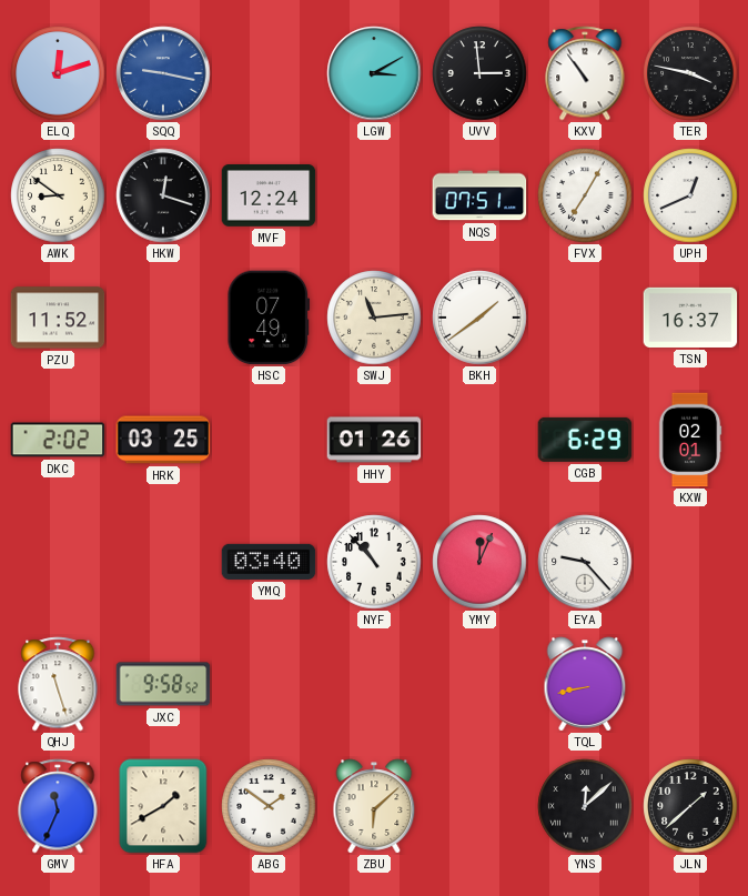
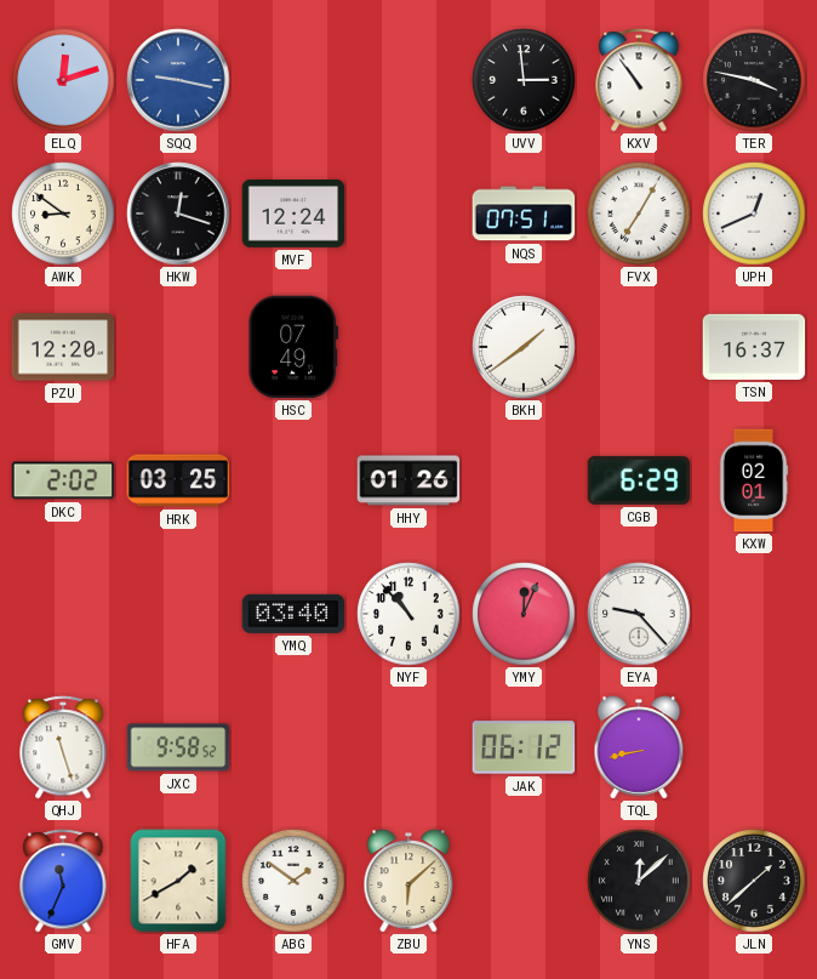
LGW: 3:10 -> none (374, 73)
PZU: 11:52 -> 12:20 (63, 347)
SWJ: 11:14 -> none (374, 318)
JAK: none -> 06:12 (524, 747)
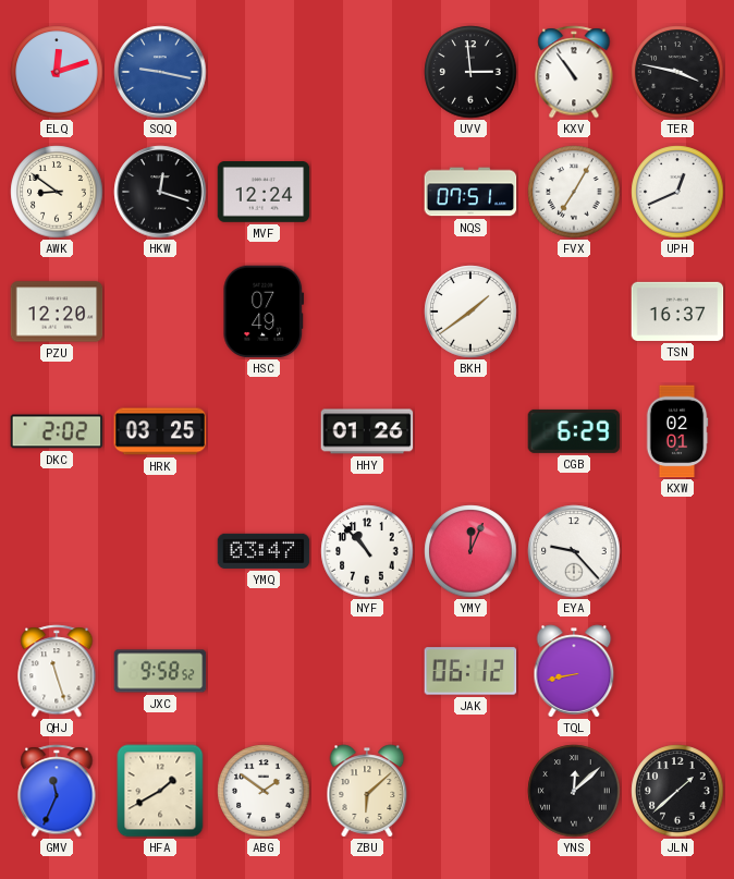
YMQ: 03:40 -> 03:47 (264, 551)
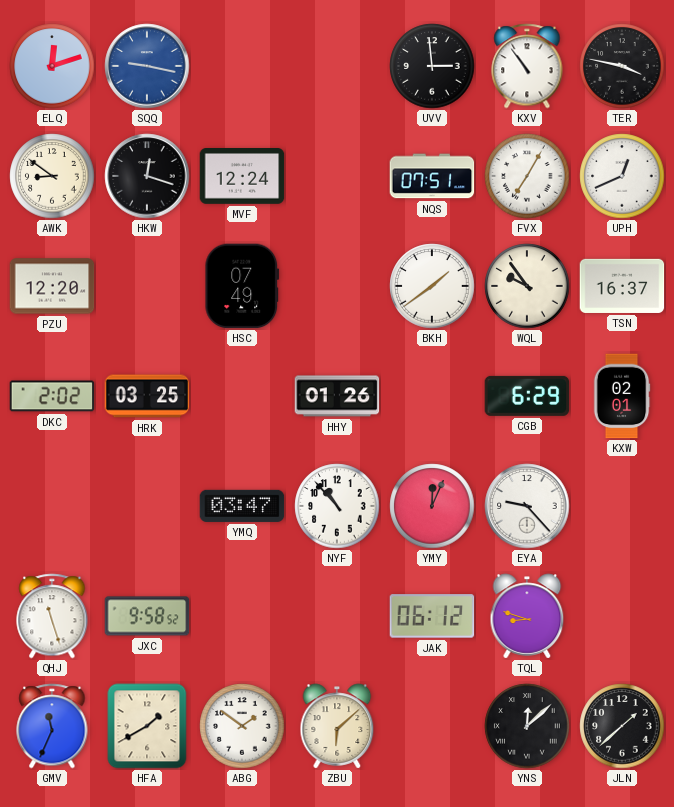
WQL: none -> 9:54 (527, 286)
TQL: 8:43 -> 8:48 (527, 616)
